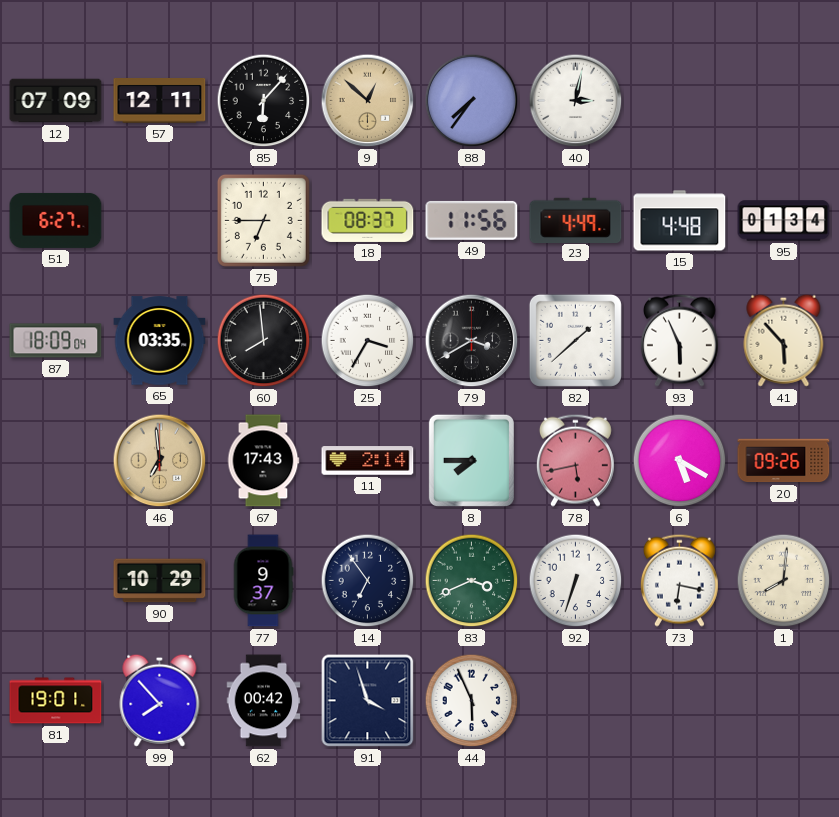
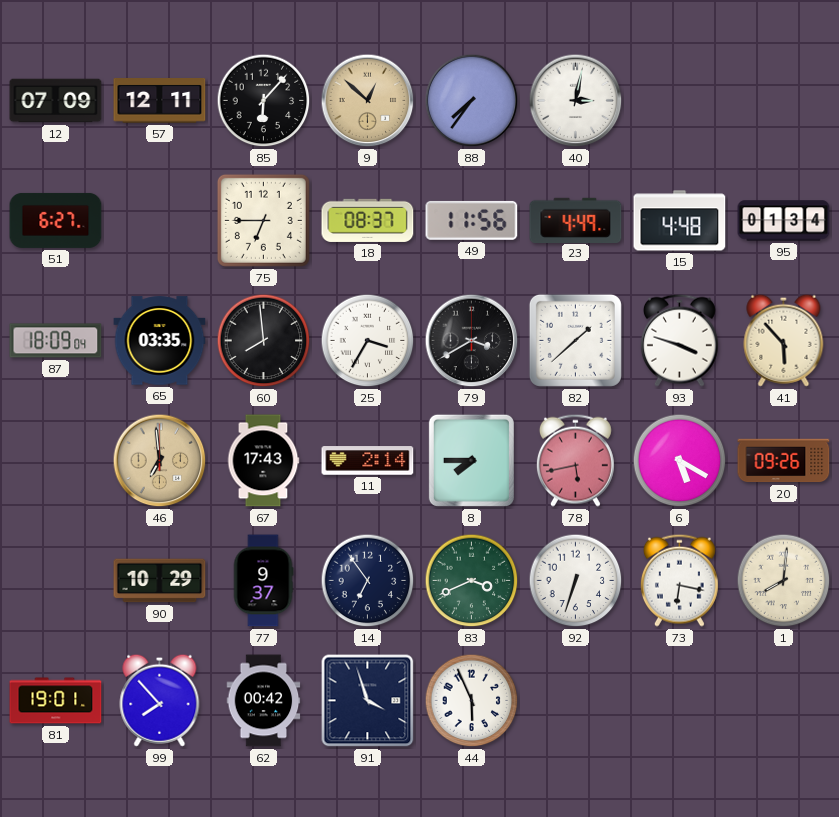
93: 5:56 -> 3:48 (679, 340)
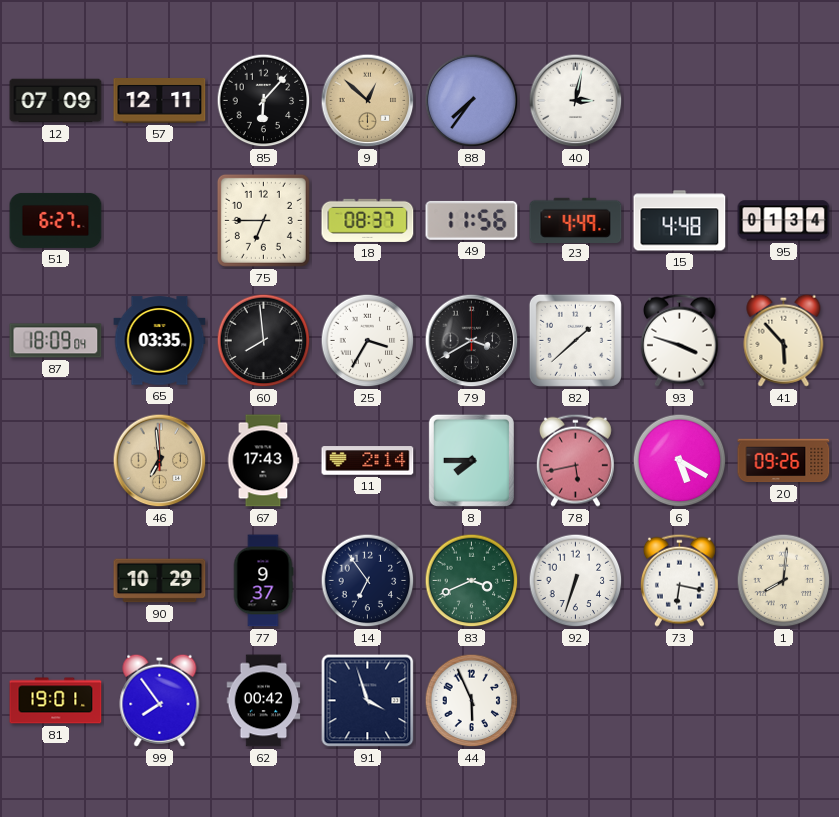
99: 7:53 -> 7:54 (160, 700)
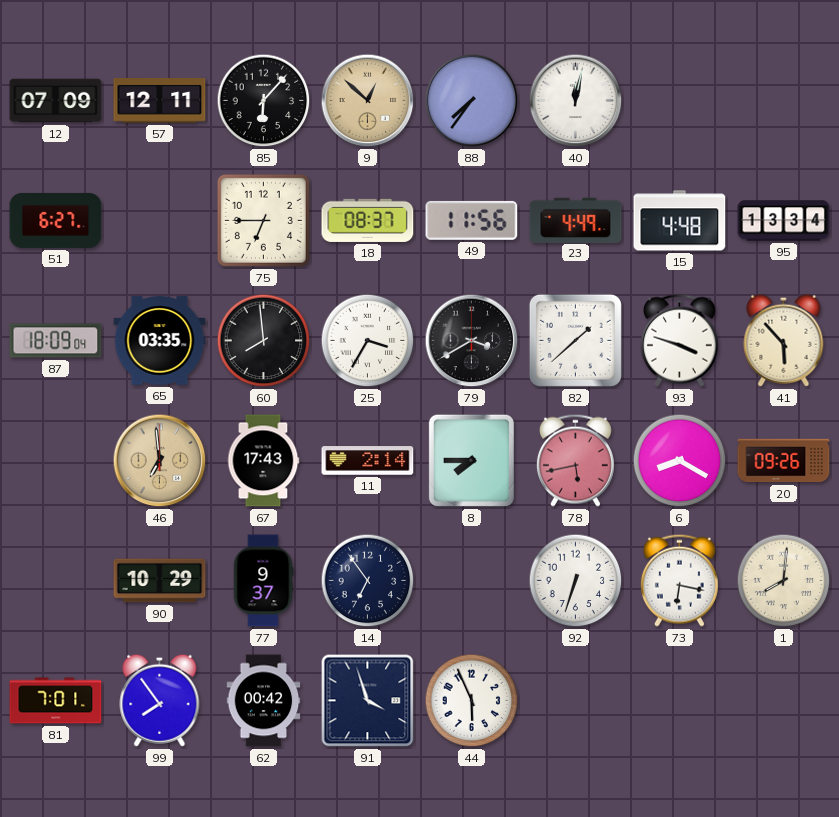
40: 3:02 -> 12:02 (576, 101)
95: 01:34 -> 13:34 (784, 221)
6: 5:20 -> 8:20 (680, 461)
83: 3:41 -> none (472, 581)
81: 19:01 -> 7:01 (56, 701)
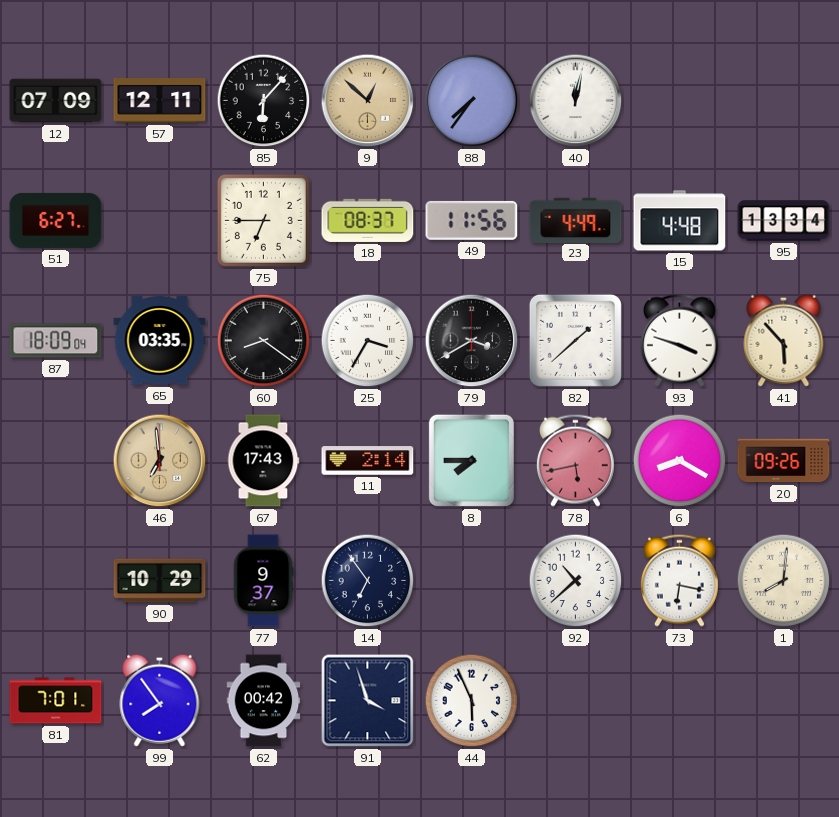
60: 7:59 -> 8:21 (264, 341)
92: 6:33 -> 10:38 (576, 581)
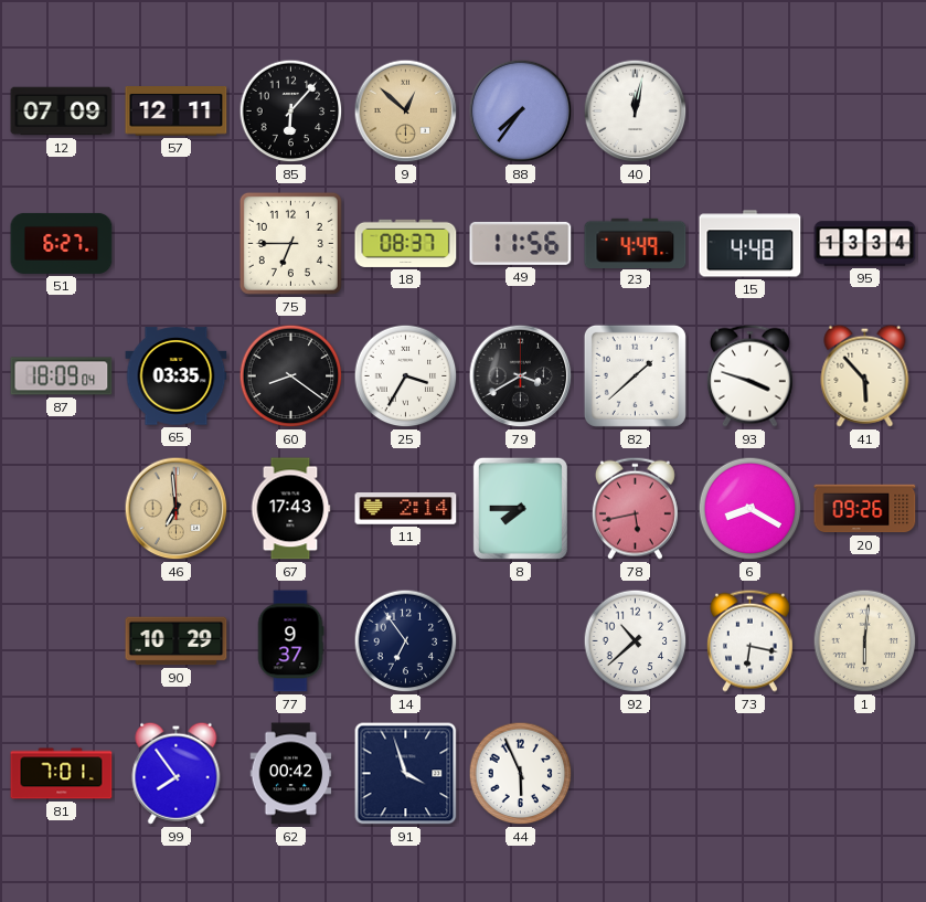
1: 8:01 -> 6:01 (865, 641)
